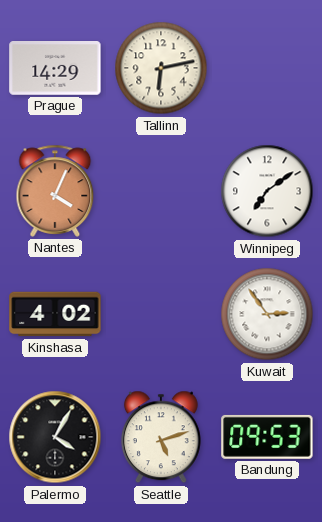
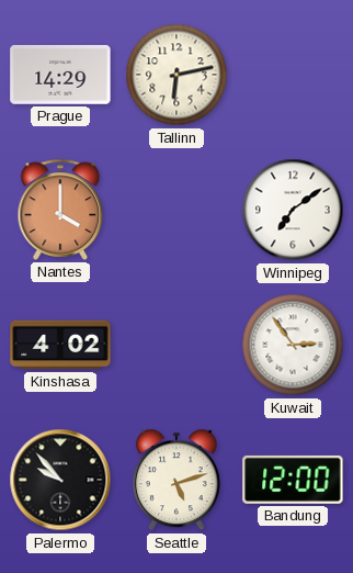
Nantes: 4:04 -> 4:00 (60, 210)
Palermo: 4:05 -> 9:53 (60, 480)
Bandung: 09:53 -> 12:00 (293, 480)
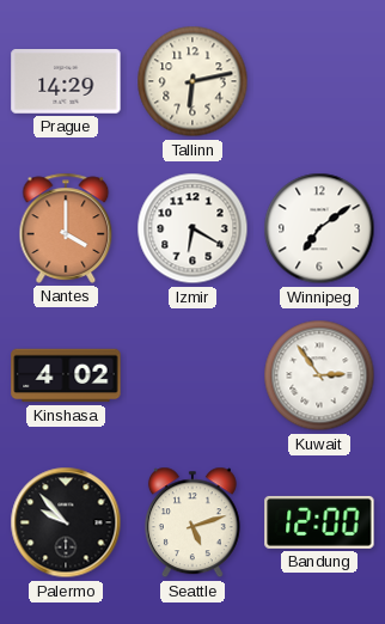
Izmir: none -> 6:20 (192, 228)
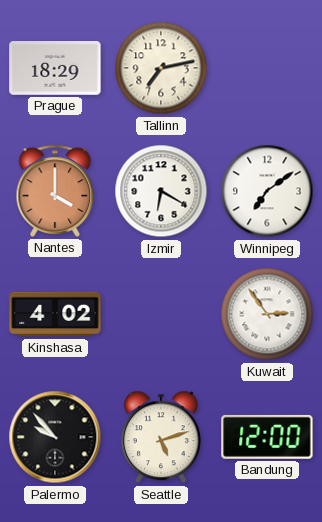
Prague: 14:29 -> 18:29 (55, 69)
Tallinn: 6:13 -> 7:13 (161, 68)
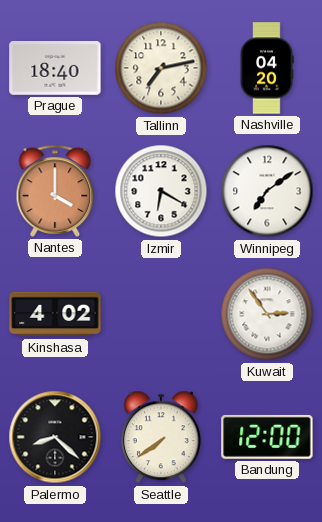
Prague: 18:29 -> 18:40 (55, 69)
Nashville: none -> 04:20 (267, 68)
Palermo: 9:53 -> 8:22 (55, 437)
Seattle: 5:12 -> 7:39 (161, 437)
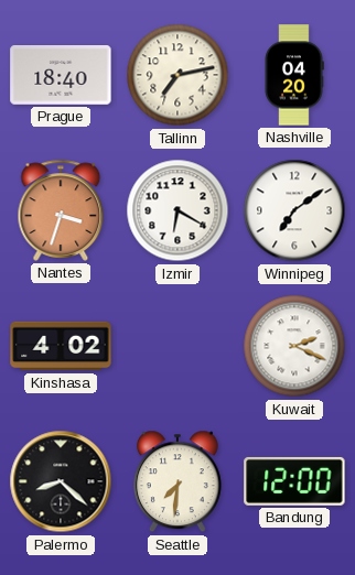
Nantes: 4:00 -> 3:33 (61, 210)
Kuwait: 2:54 -> 2:19 (294, 346)
Seattle: 7:39 -> 7:31 (177, 481)
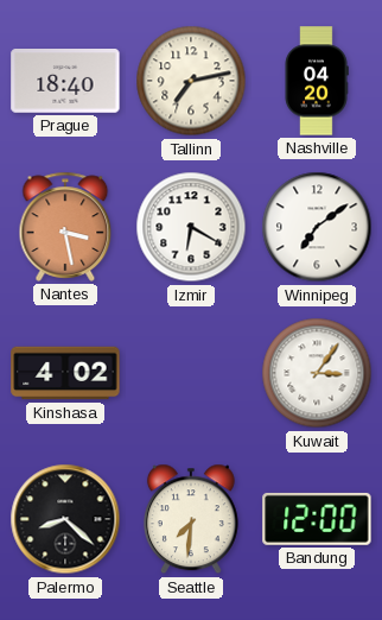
Nantes: 3:33 -> 3:28 (65, 227)
Kuwait: 2:19 -> 3:06 (317, 373)
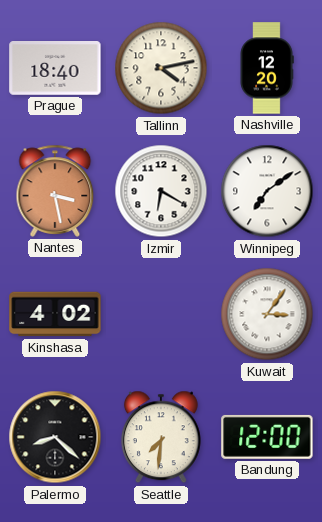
Tallinn: 7:13 -> 4:13 (161, 68)
Nashville: 04:20 -> 12:20 (267, 68)
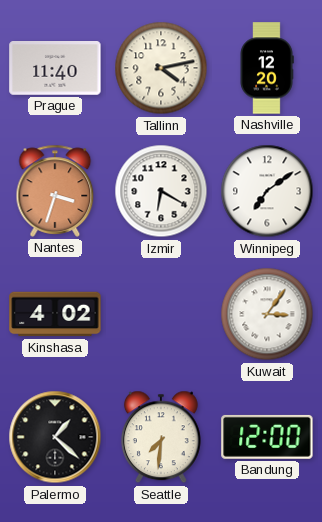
Prague: 18:40 -> 11:40 (55, 69)
Nantes: 3:28 -> 3:33 (55, 191)
Palermo: 8:22 -> 1:22 (55, 437)
